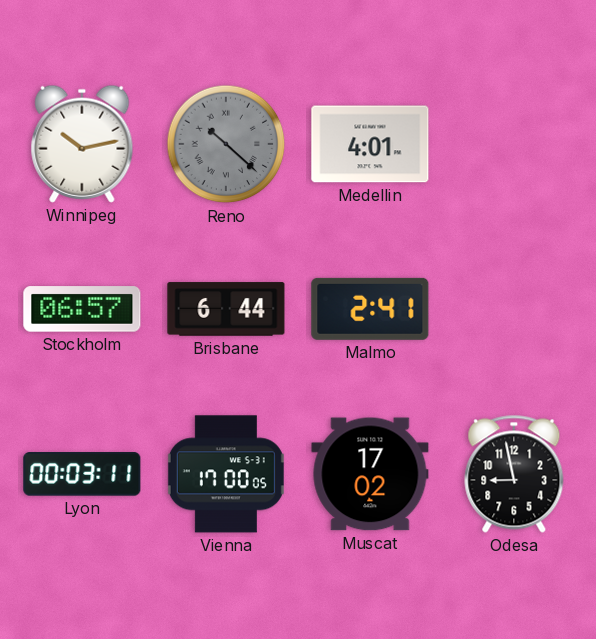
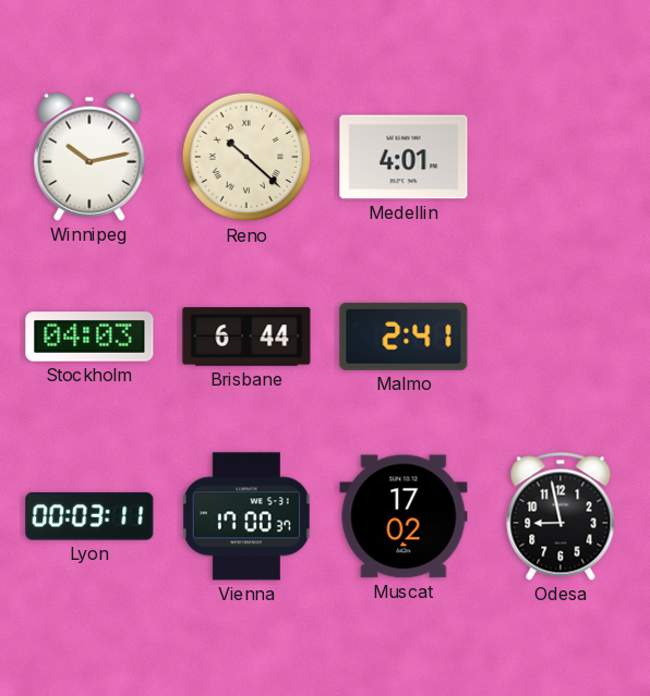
Reno dial: grey -> cream (246, 157)
Stockholm: 06:57 -> 04:03 (89, 337)
Vienna: 17:00:05 -> 17:00:37 (246, 516)
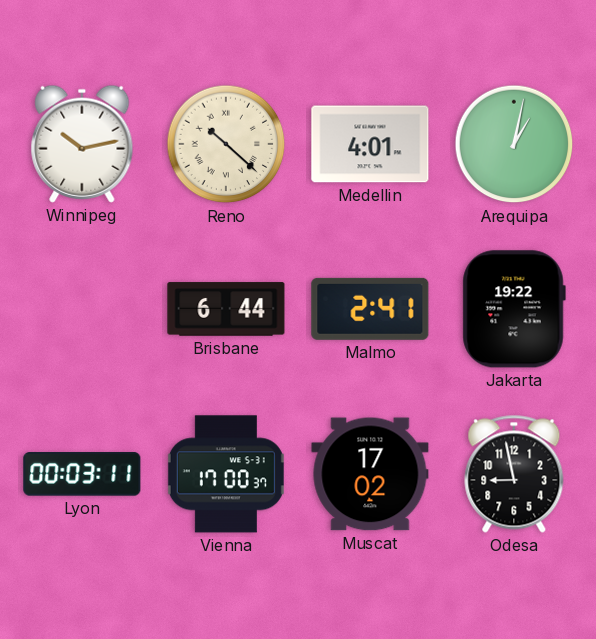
Arequipa: none -> 1:02 (514, 144)
Stockholm: 04:03 -> none (89, 337)
Jakarta: none -> 19:22 (514, 309)
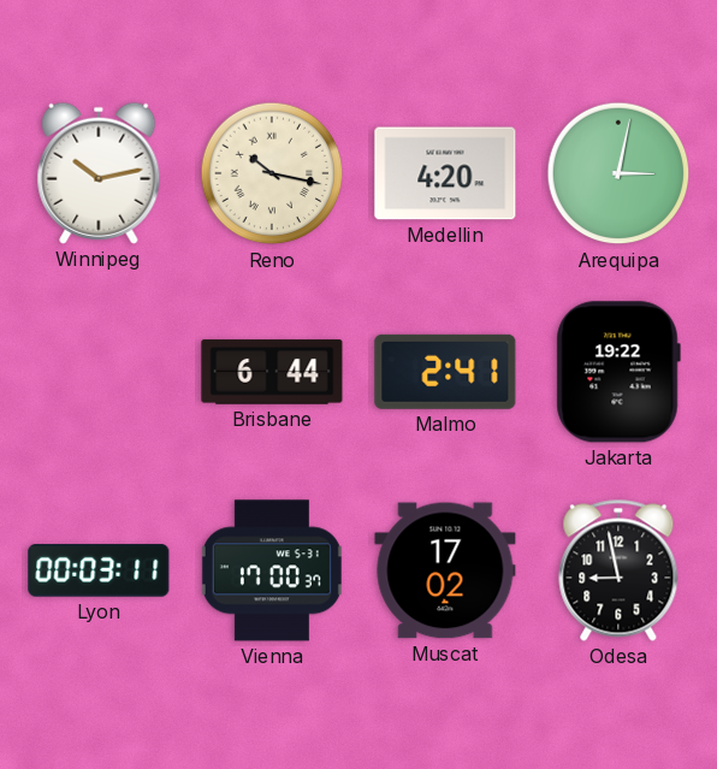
Reno: 10:22 -> 10:17 (272, 173)
Medellin: 4:01 -> 4:20 (445, 173)
Arequipa: 1:02 -> 3:02 (618, 173)
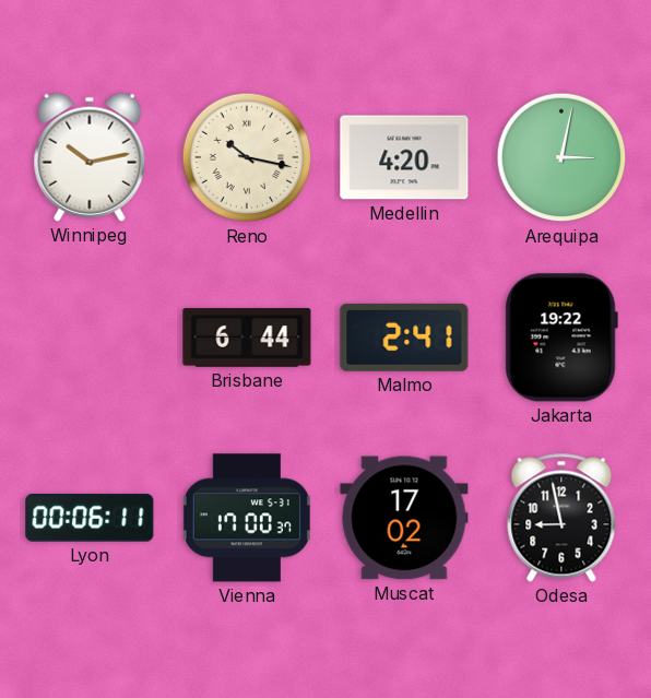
Lyon: 00:03 -> 00:06 (90, 518)
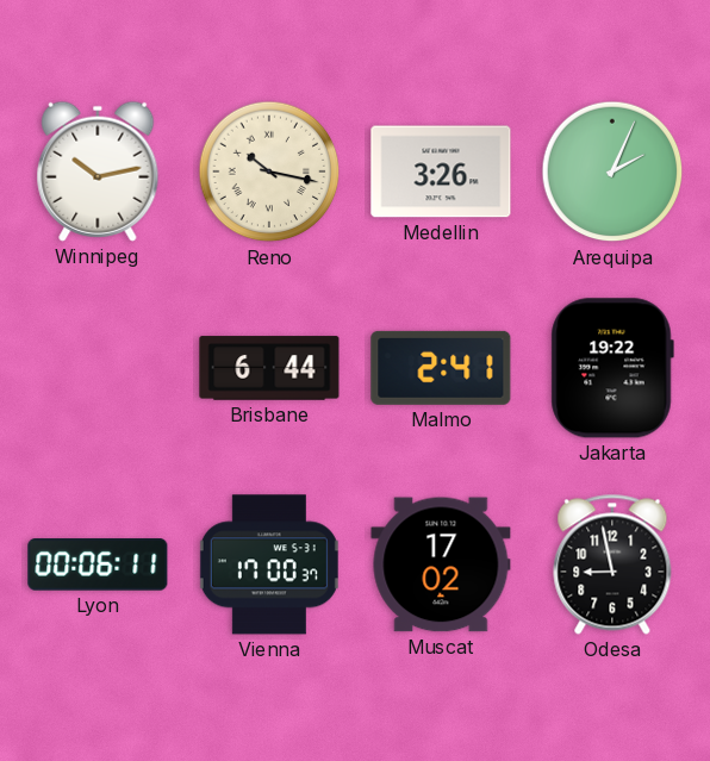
Medellin: 4:20 -> 3:26 (441, 171)
Arequipa: 3:02 -> 2:04 (612, 171)
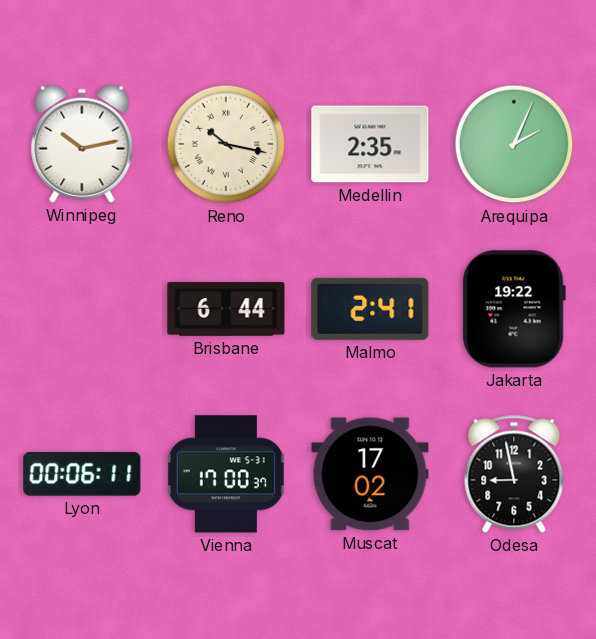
Medellin: 3:26 -> 2:35 (370, 144)
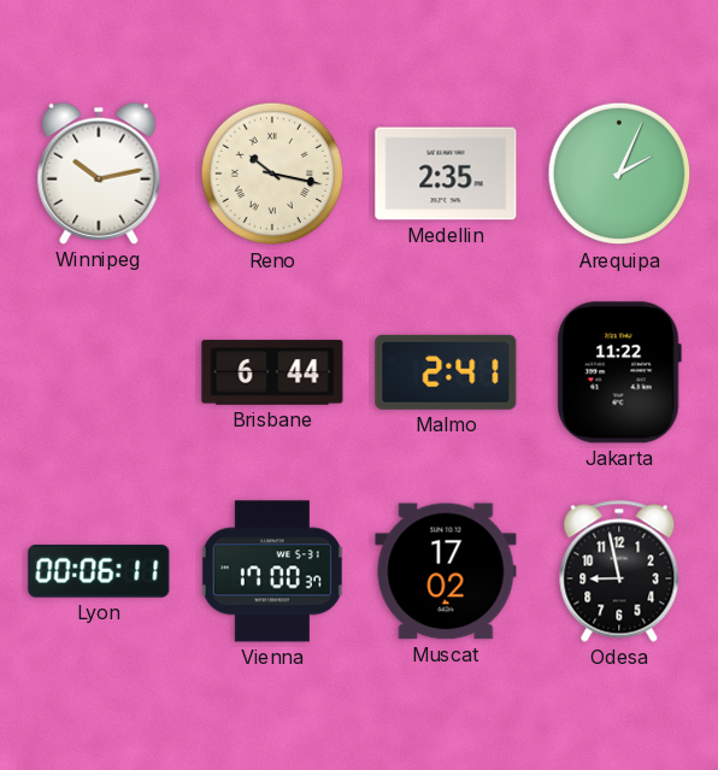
Jakarta: 19:22 -> 11:22 (619, 372)
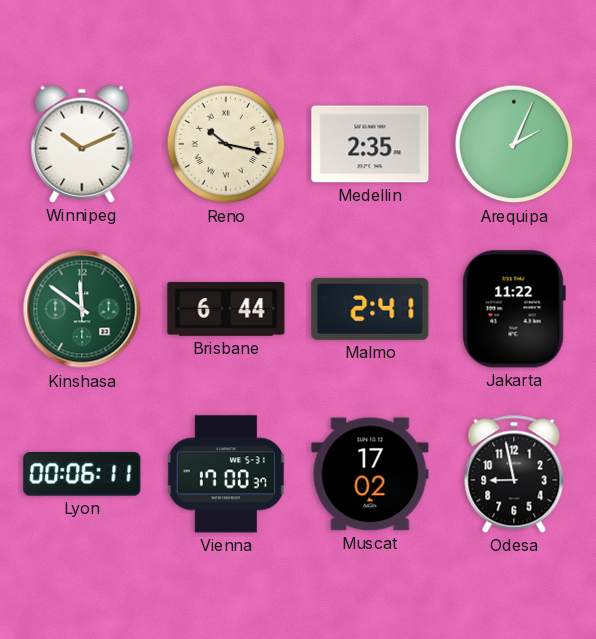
Winnipeg: 10:13 -> 10:11 (82, 144)
Kinshasa: none -> 11:51 (82, 309)
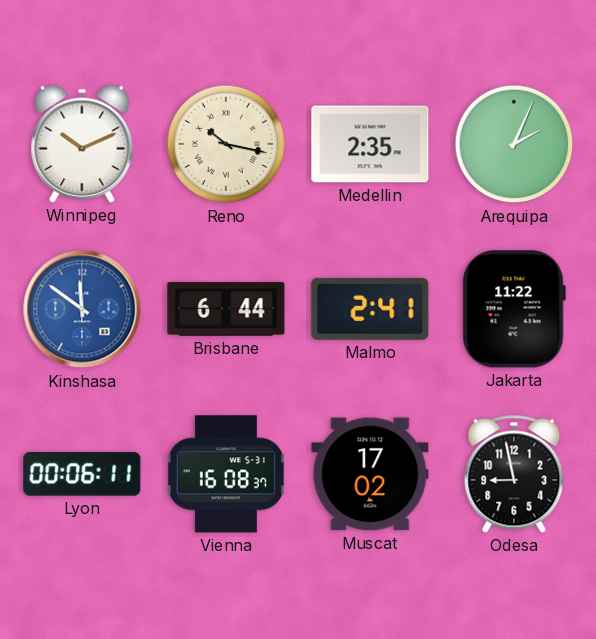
Kinshasa dial: green -> blue (82, 309)
Vienna: 17:00 -> 16:08 (226, 474)
